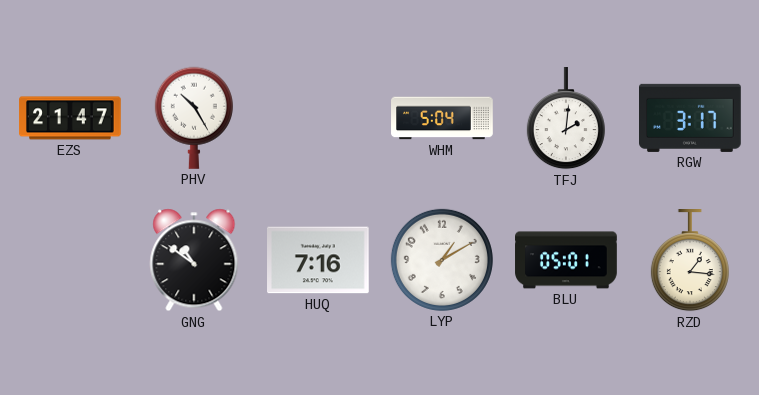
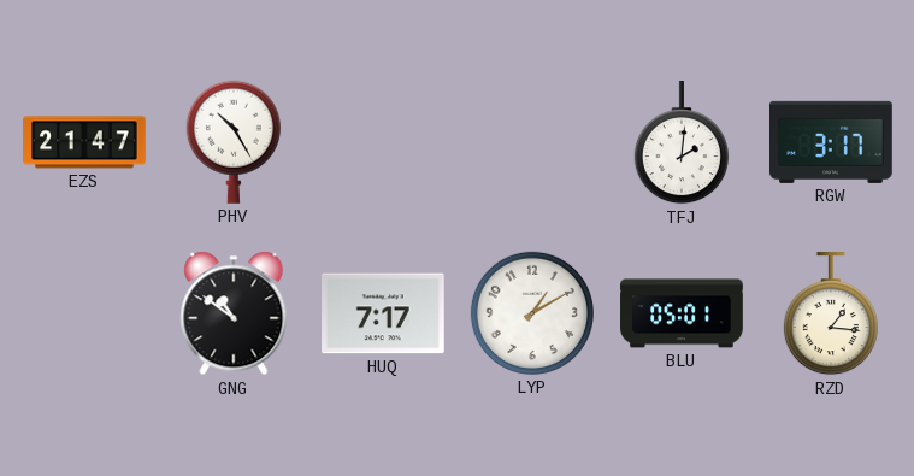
WHM: 5:04 -> none (442, 118)
HUQ: 7:16 -> 7:17 (384, 313)
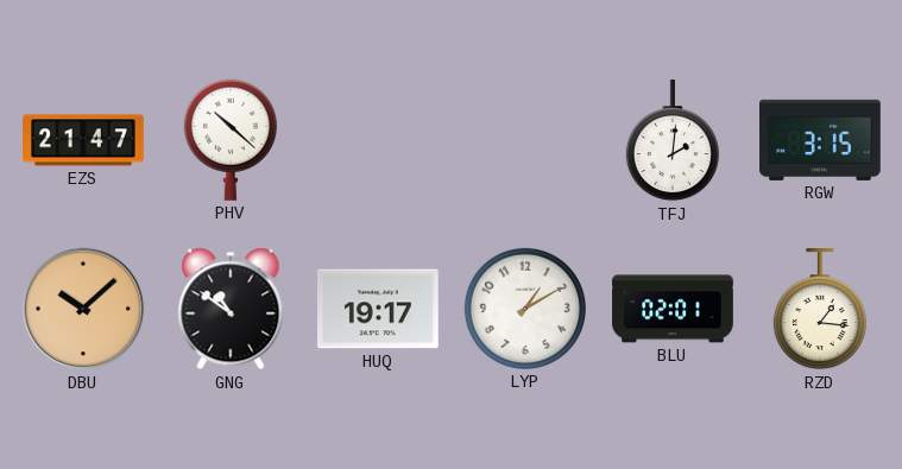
PHV: 10:25 -> 10:22 (231, 140)
RGW: 3:17 -> 3:15 (821, 140)
DBU: none -> 10:08 (83, 309)
HUQ: 7:17 -> 19:17 (379, 309)
BLU: 05:01 -> 02:01 (673, 309)
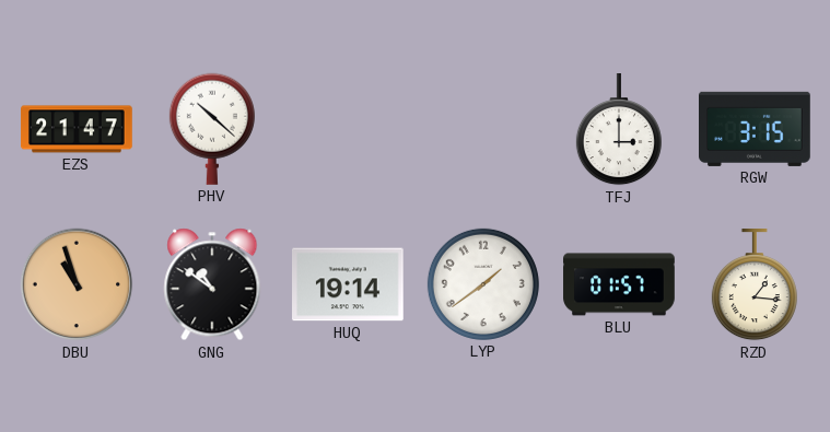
TFJ: 2:01 -> 3:00 (619, 130)
DBU: 10:08 -> 10:57 (77, 284)
HUQ: 19:17 -> 19:14 (349, 284)
LYP: 1:10 -> 1:39 (483, 284)
BLU: 02:01 -> 01:57 (619, 284)
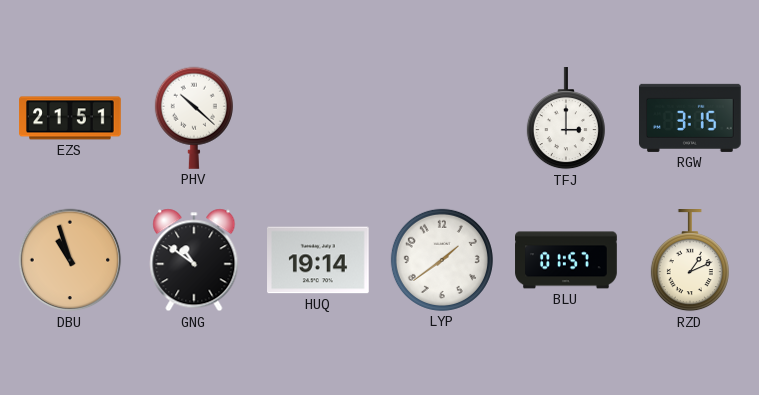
EZS: 21:47 -> 21:51 (70, 118)
RZD: 1:16 -> 1:11 (690, 261)
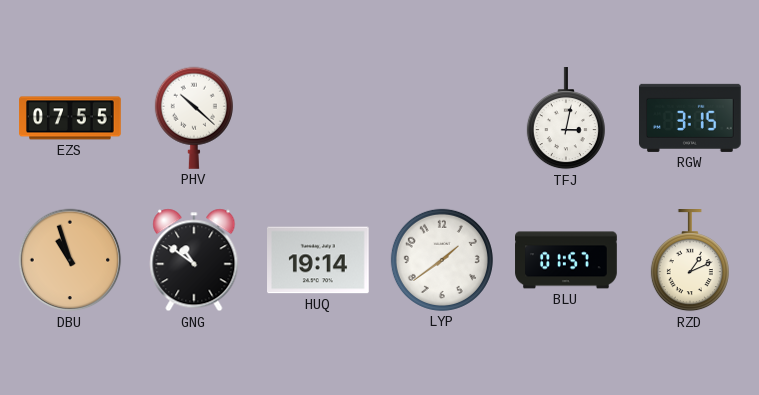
EZS: 21:51 -> 07:55 (70, 118)
TFJ: 3:00 -> 3:02 (566, 119)
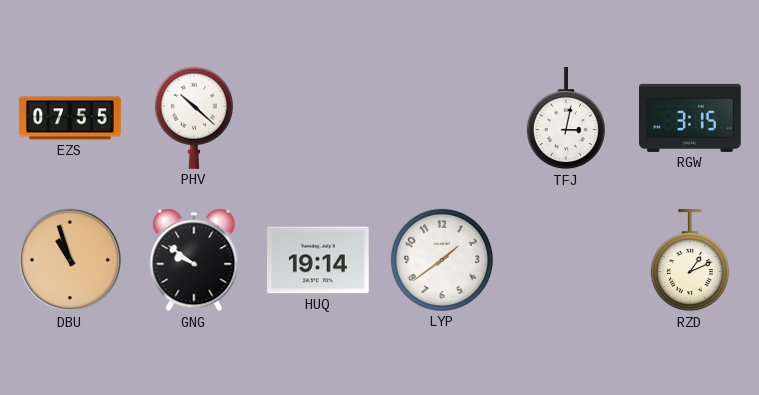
GNG: 10:51 -> 9:51 (194, 260)
BLU: 01:57 -> none (566, 260)
